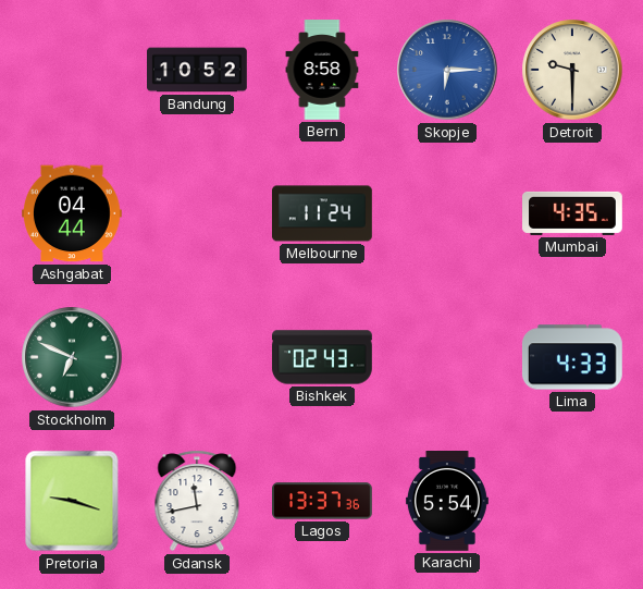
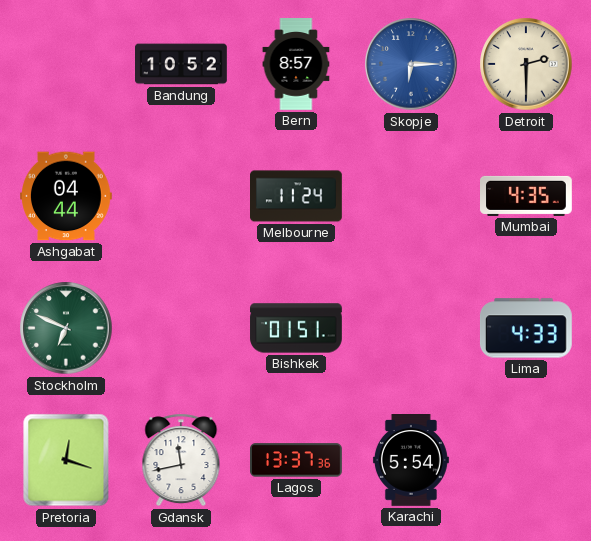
Bern: 8:58 -> 8:57 (296, 64)
Detroit: 9:30 -> 2:30 (526, 64)
Bishkek: 02:43 -> 01:51 (296, 328)
Pretoria: 9:18 -> 12:18 (66, 460)
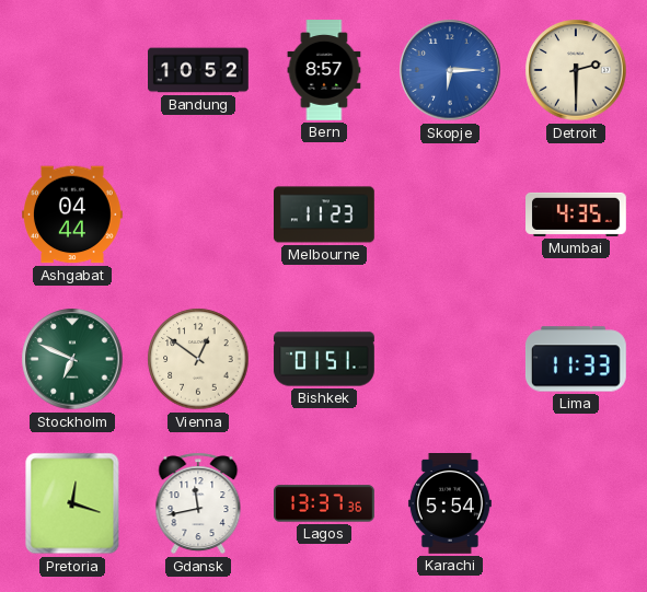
Melbourne: 11:24 -> 11:23 (325, 214)
Vienna: none -> 12:51 (198, 359)
Lima: 4:33 -> 11:33 (576, 359)
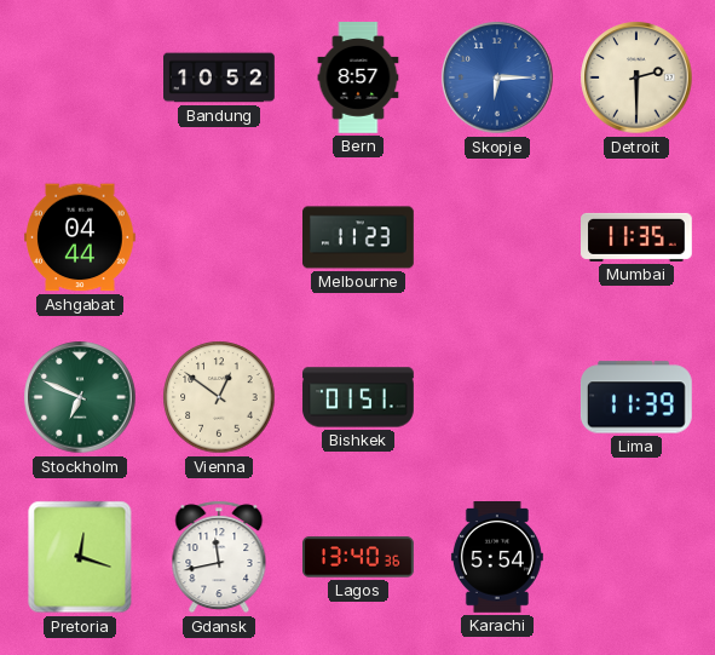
Mumbai: 4:35 -> 11:35 (638, 237)
Lima: 11:33 -> 11:39 (636, 397)
Lagos: 13:37 -> 13:40 (359, 557)
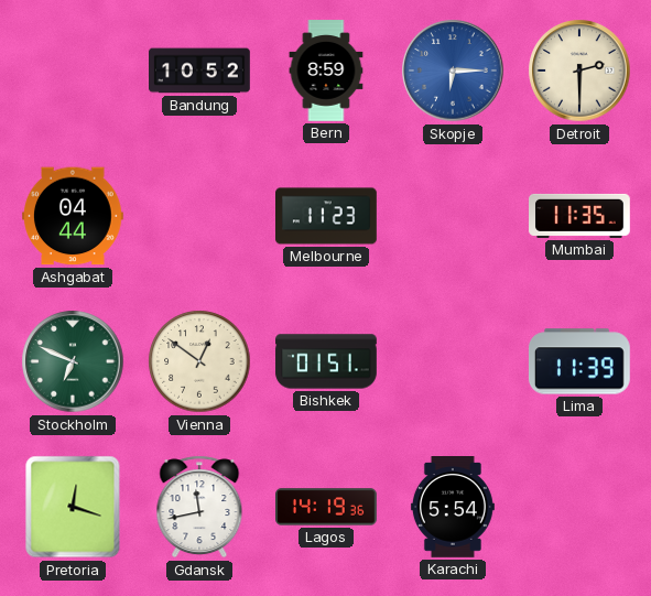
Bern: 8:57 -> 8:59 (326, 71)
Lagos: 13:40 -> 14:19 (327, 507)
